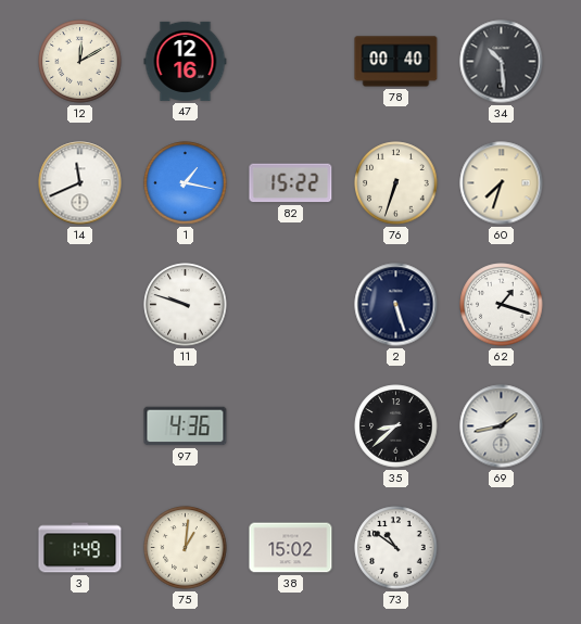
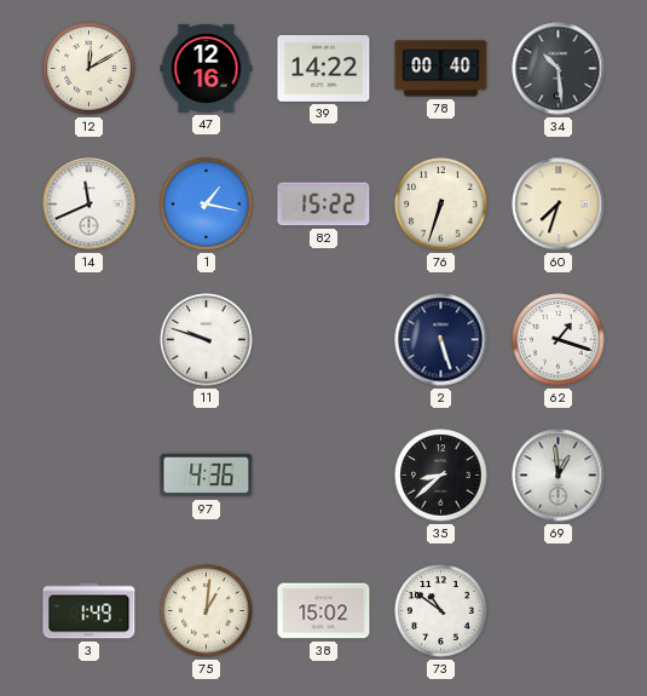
39: none -> 14:22 (324, 69)
69: 1:43 -> 12:59 (559, 476)
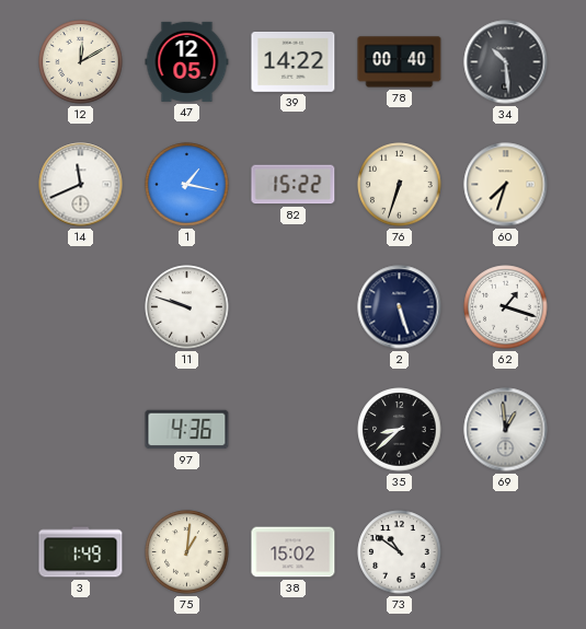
47: 12:16 -> 12:05 (187, 61)
